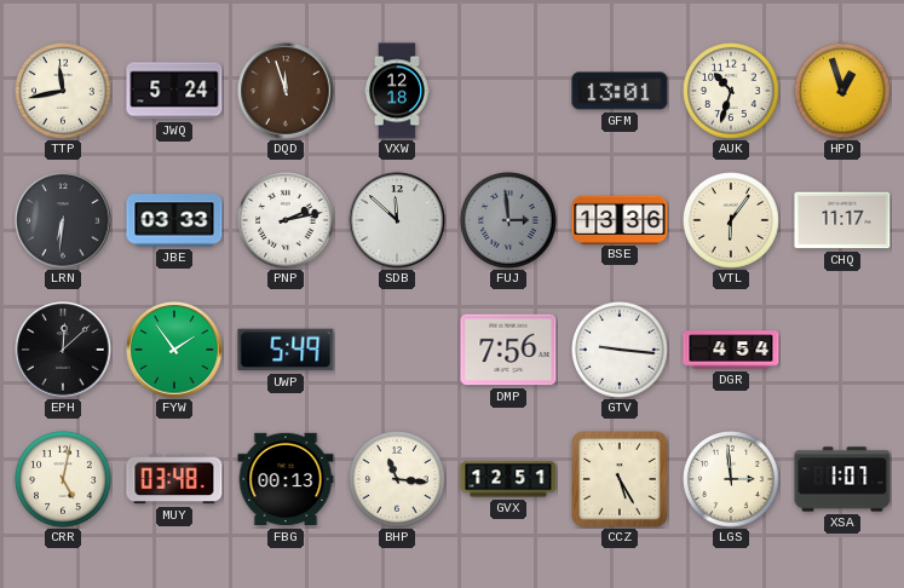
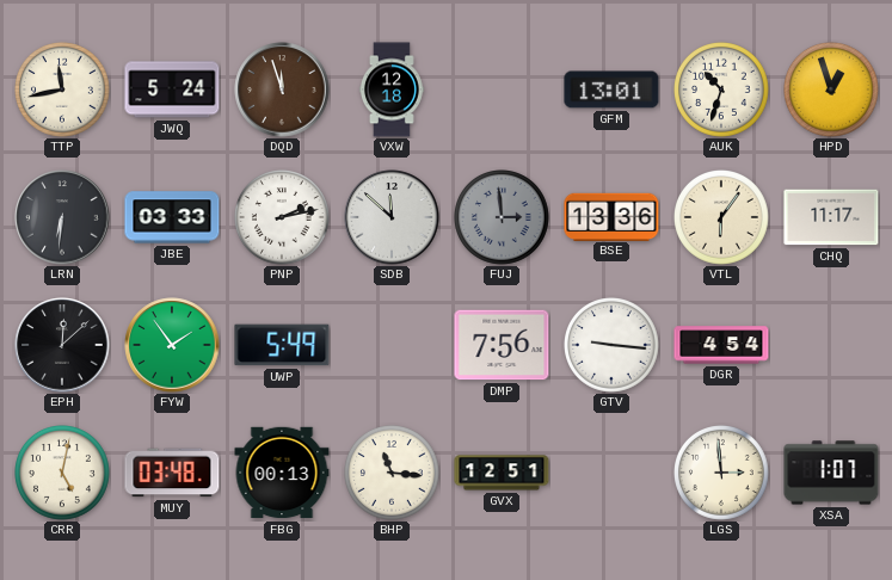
CCZ: 5:25 -> none (620, 479)
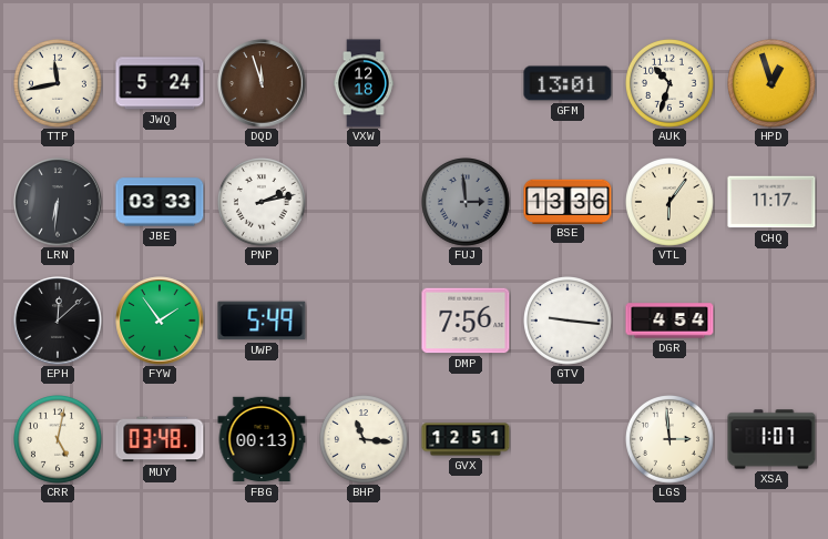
SDB: 11:52 -> none (392, 217)
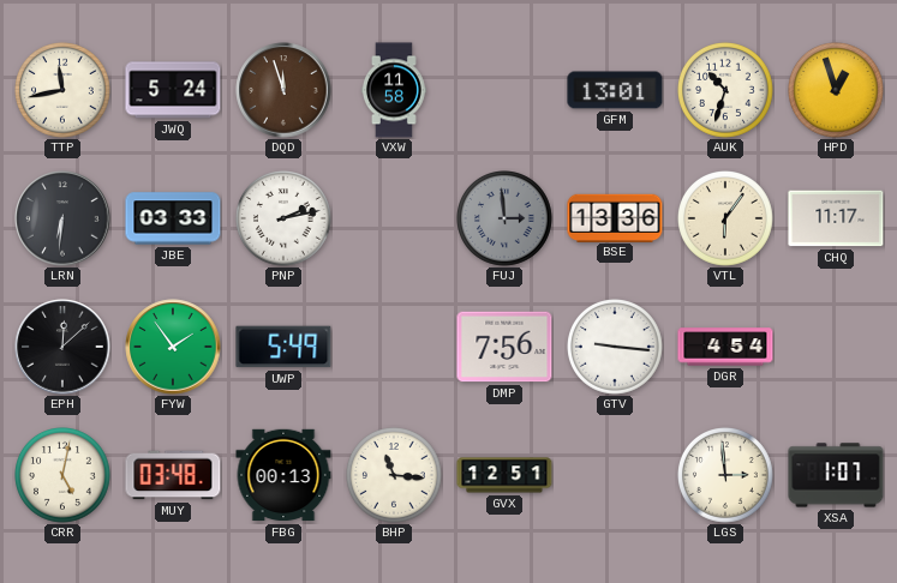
VXW: 12:18 -> 11:58 (394, 90)
